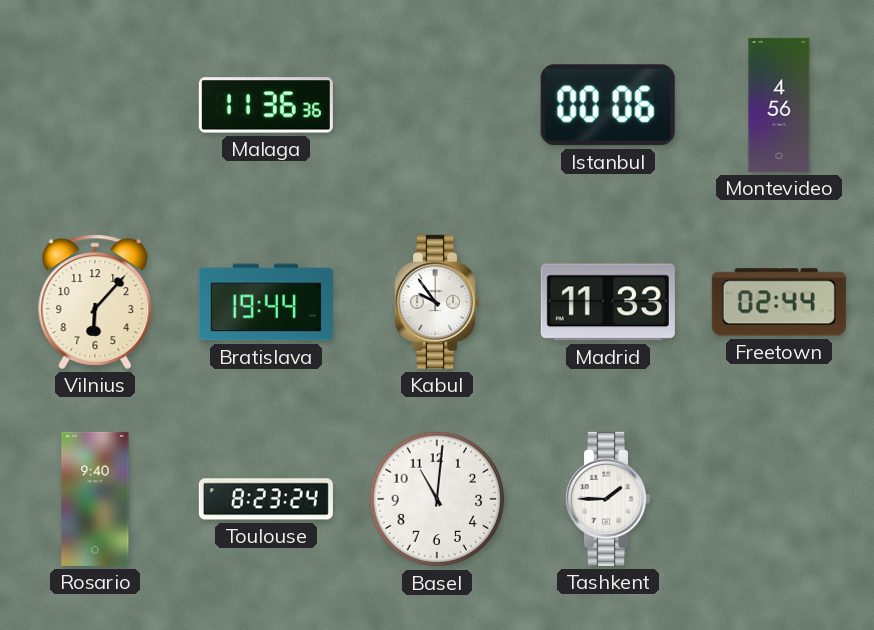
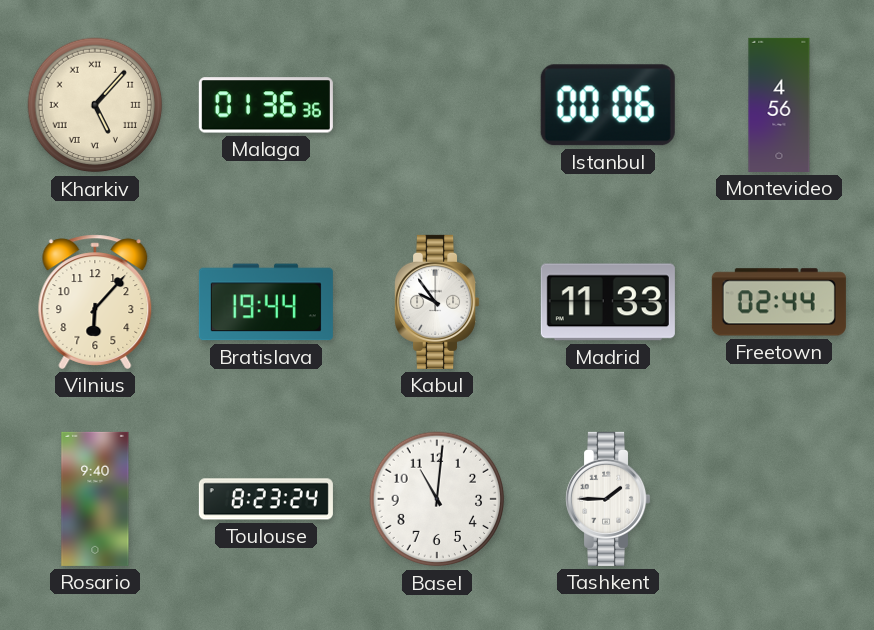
Kharkiv: none -> 5:07 (95, 105)
Malaga: 11:36 -> 01:36 (266, 105)
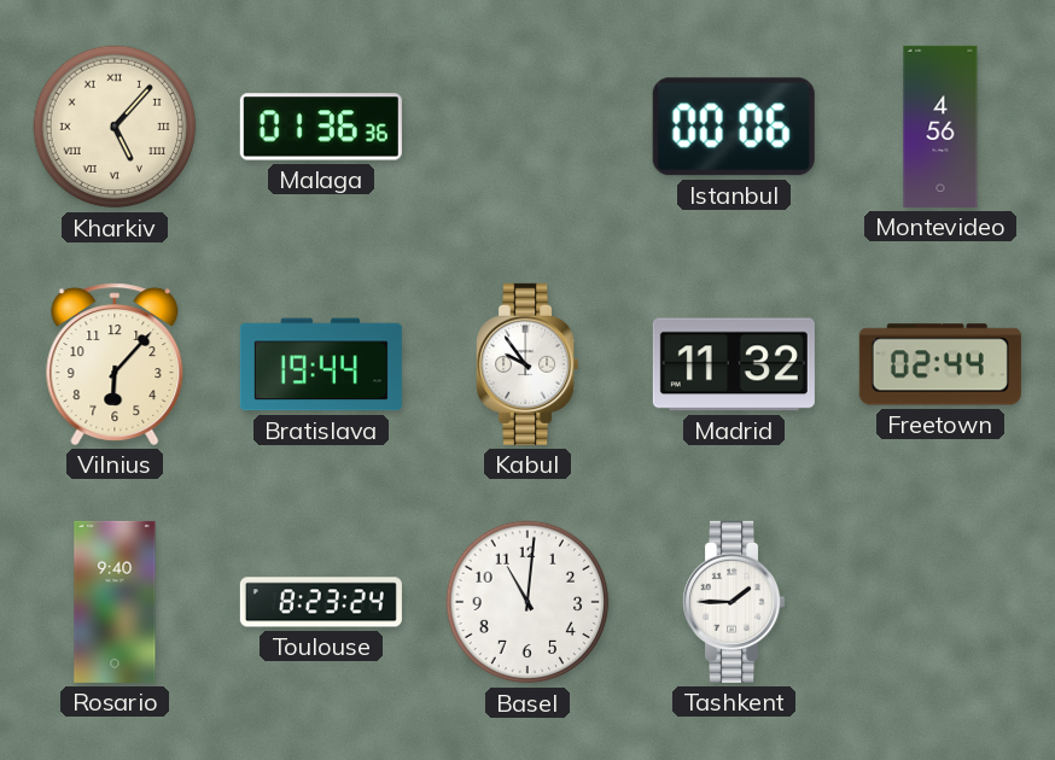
Madrid: 11:33 -> 11:32 (734, 364)
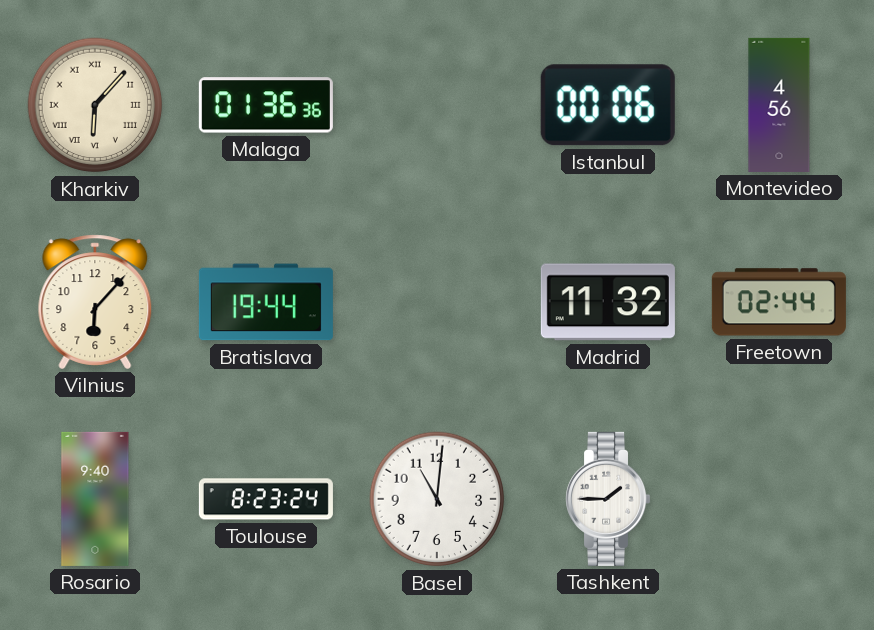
Kharkiv: 5:07 -> 6:07 (95, 105)
Kabul: 9:54 -> none (527, 364)
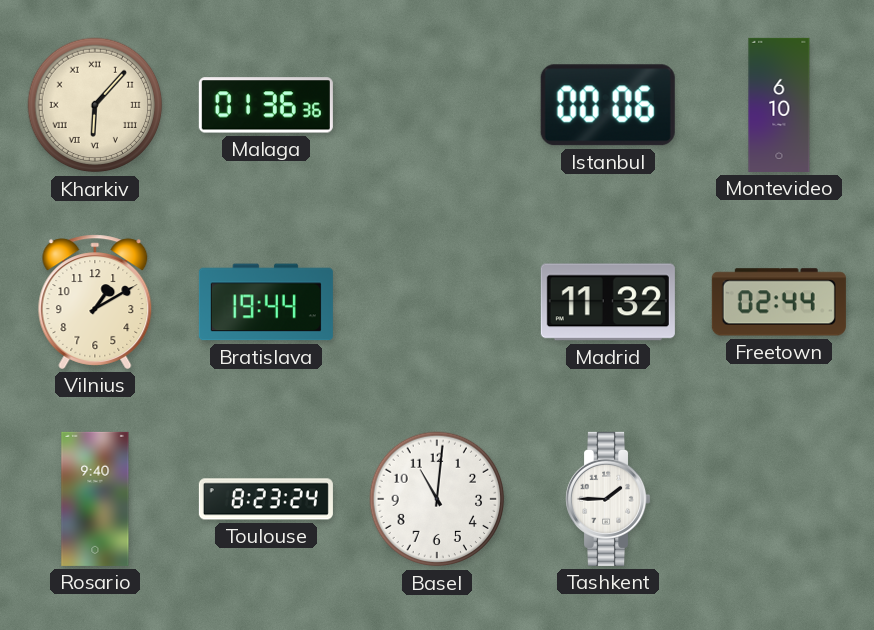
Montevideo: 4:56 -> 6:10 (779, 105)
Vilnius: 6:07 -> 1:10 (95, 302)
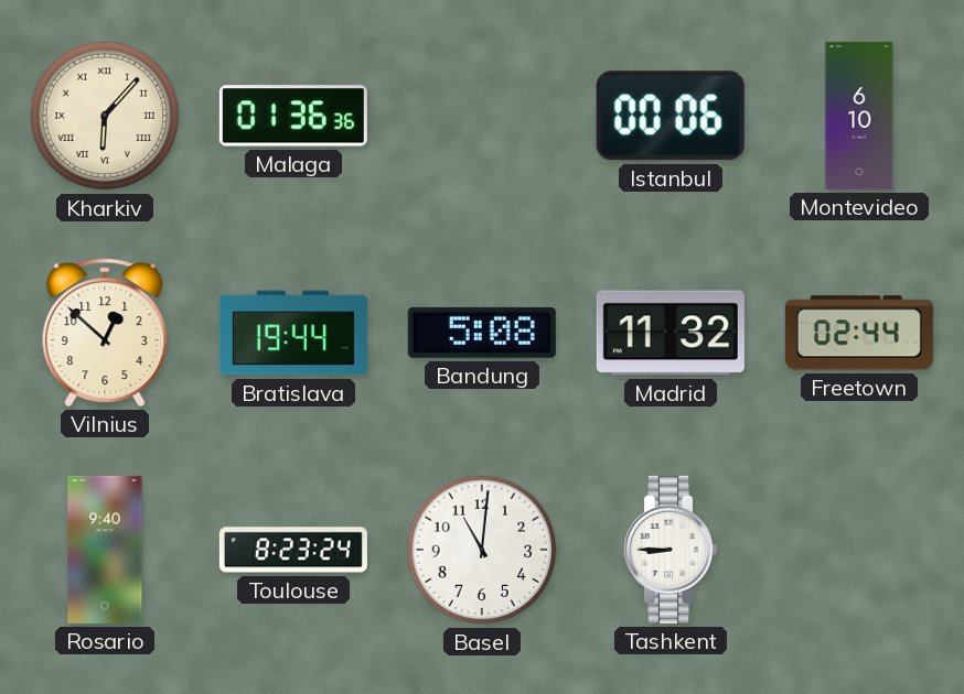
Vilnius: 1:10 -> 12:52 (105, 333)
Bandung: none -> 5:08 (482, 333)
Tashkent: 1:45 -> 8:45 (671, 550)
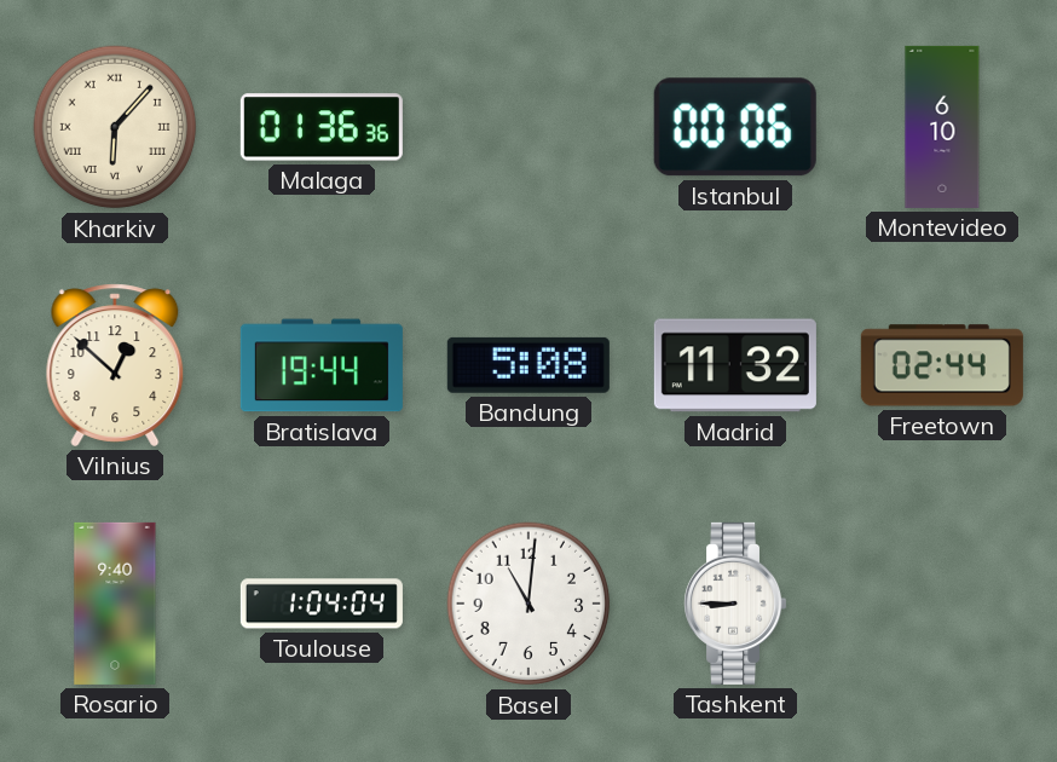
Toulouse: 8:23 -> 1:04 (322, 604)
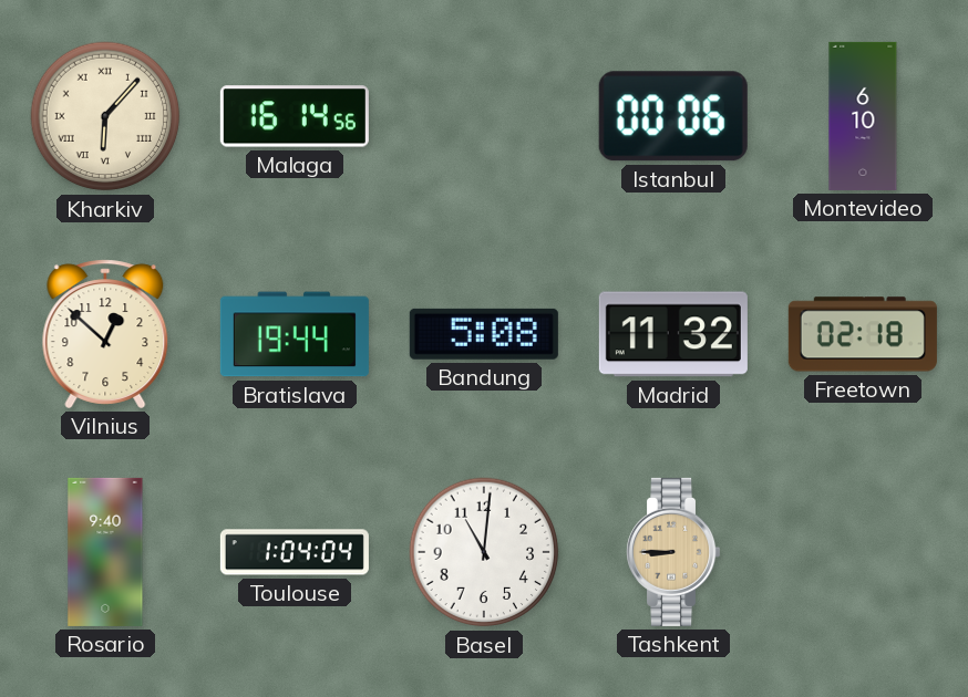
Malaga: 01:36 -> 16:14 (295, 116)
Freetown: 02:44 -> 02:18 (863, 334)
Tashkent dial: white -> champagne (673, 552)
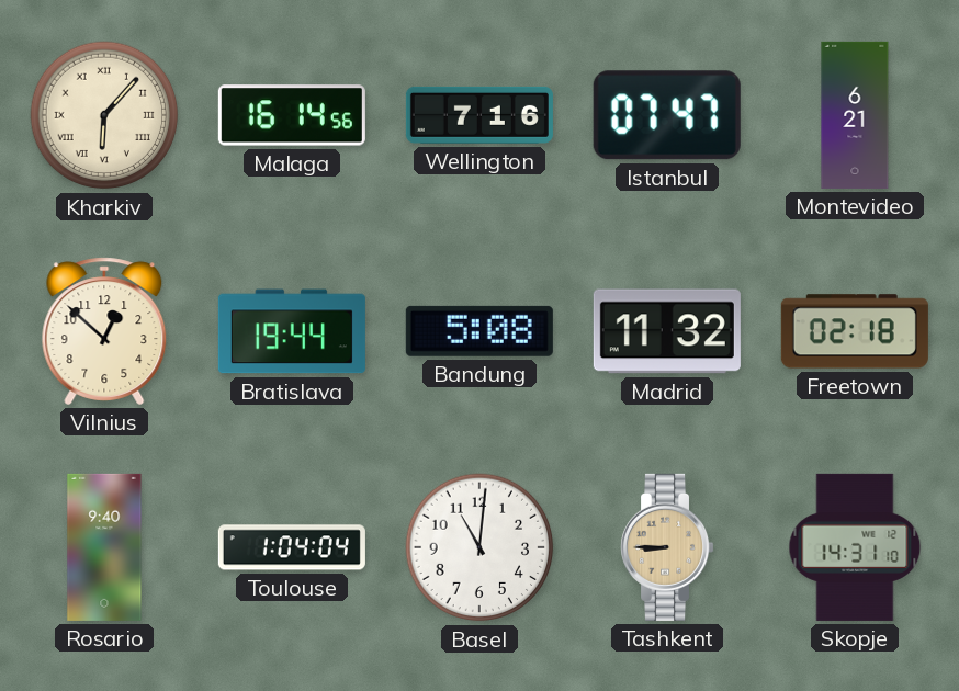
Wellington: none -> 7:16 (479, 115)
Istanbul: 00:06 -> 07:47 (667, 115)
Montevideo: 6:10 -> 6:21 (855, 115)
Skopje: none -> 14:31 (855, 547)
